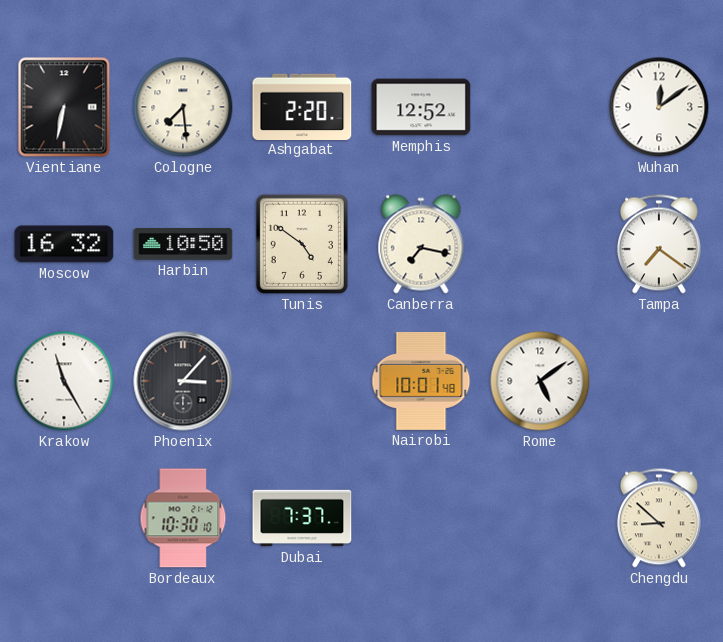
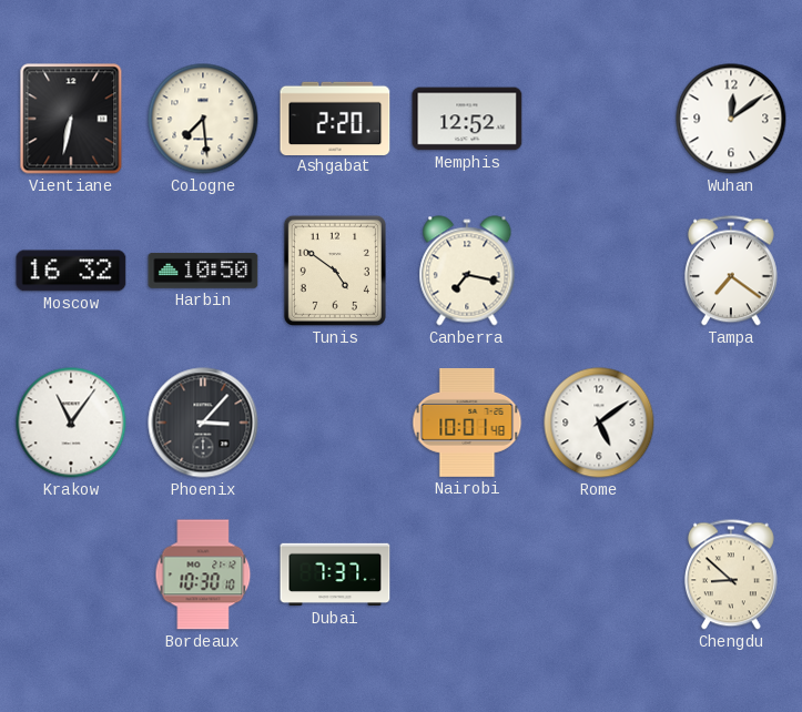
Krakow: 11:25 -> 11:06 (71, 423)
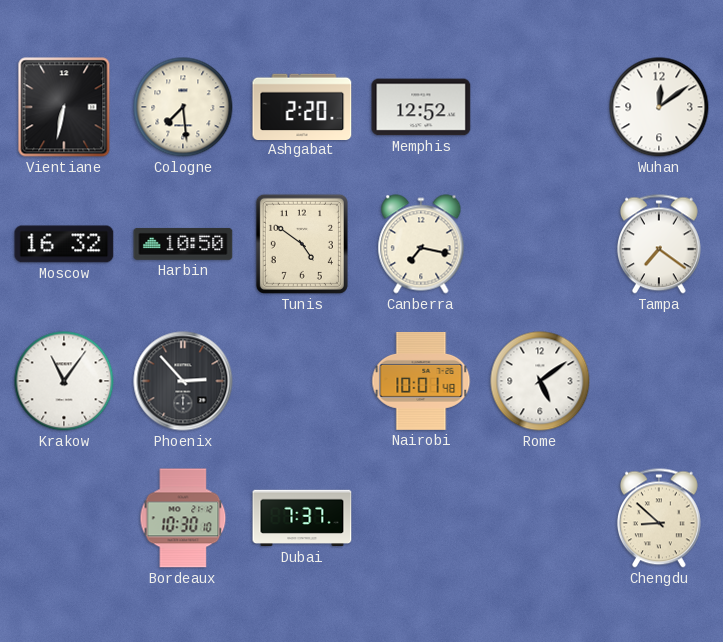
Phoenix: 3:07 -> 2:53 (183, 381)
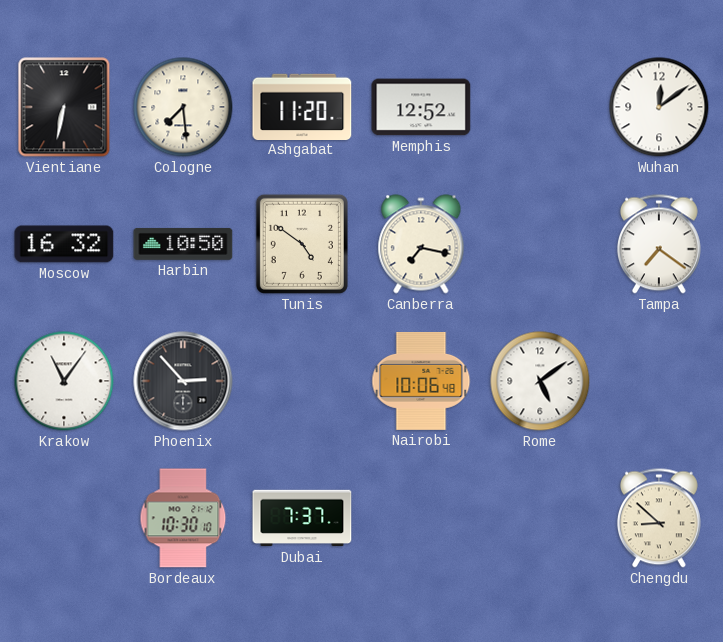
Ashgabat: 2:20 -> 11:20 (302, 106)
Nairobi: 10:01 -> 10:06 (421, 381)
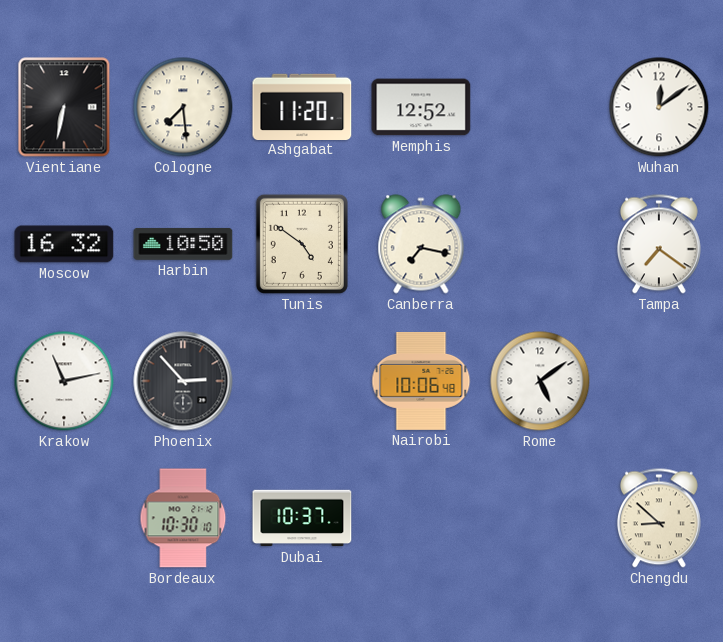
Krakow: 11:06 -> 11:13 (64, 381)
Dubai: 7:37 -> 10:37 (302, 518)
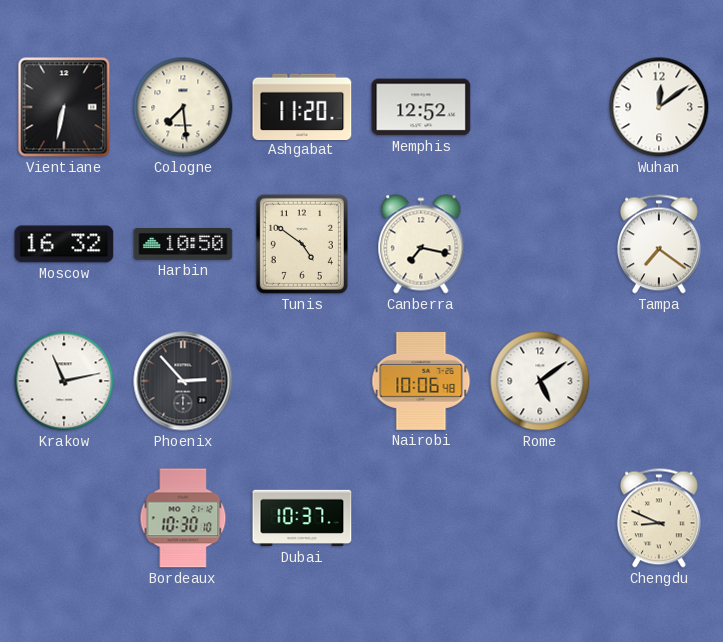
Chengdu: 8:52 -> 8:49 (659, 518)
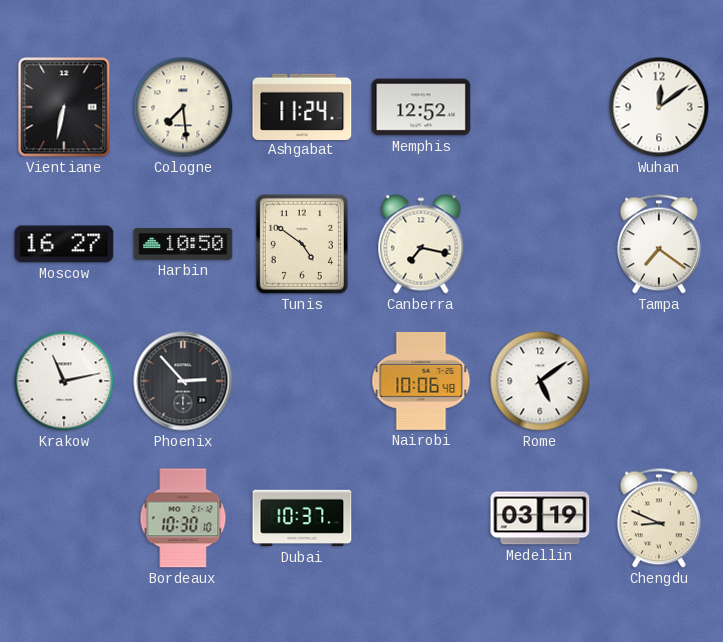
Ashgabat: 11:20 -> 11:24 (302, 106)
Moscow: 16:32 -> 16:27 (64, 244)
Medellin: none -> 03:19 (540, 518)
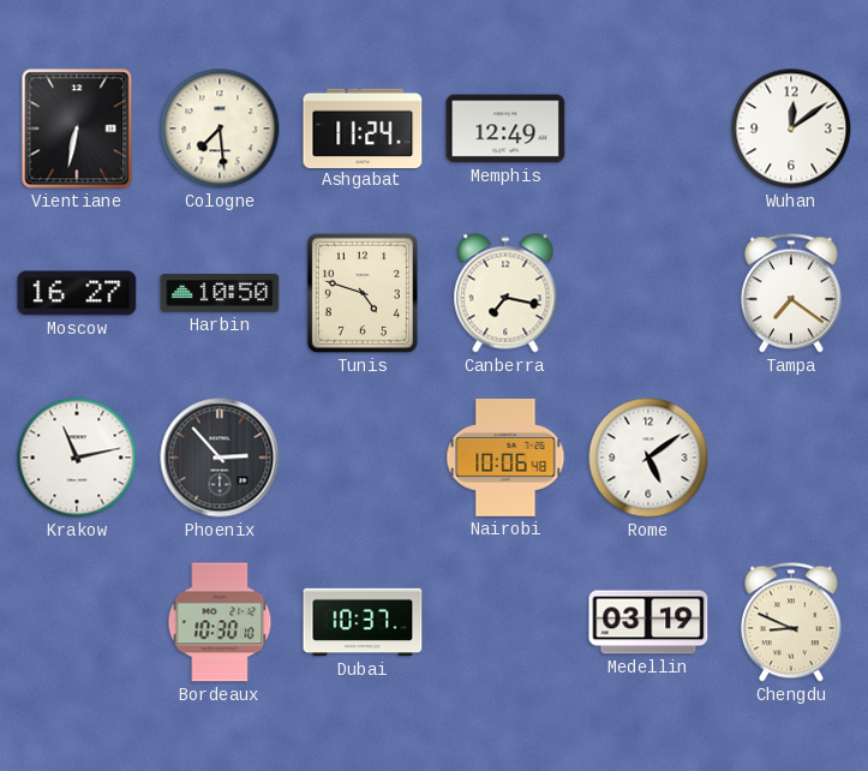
Memphis: 12:52 -> 12:49 (505, 128)
Tunis: 4:51 -> 4:48 (363, 293)
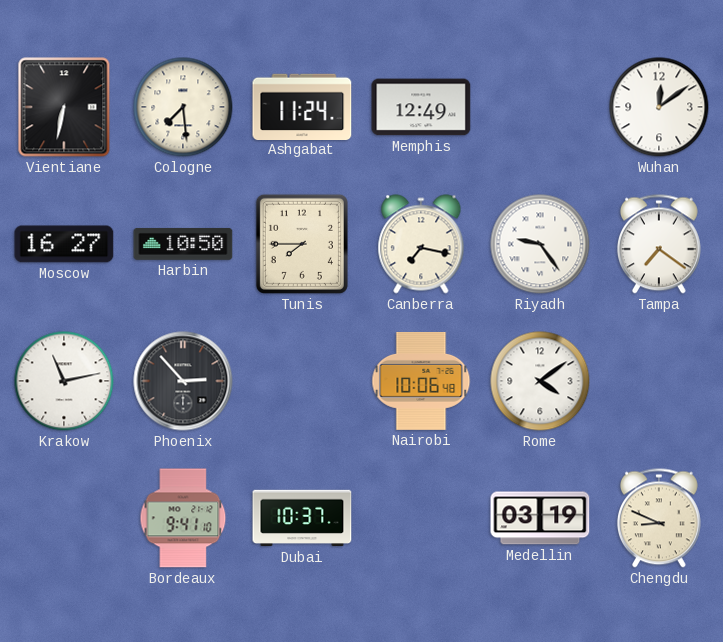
Tunis: 4:48 -> 7:45 (302, 244)
Riyadh: none -> 9:24 (540, 244)
Rome: 5:09 -> 4:09 (540, 381)
Bordeaux: 10:30 -> 9:41 (183, 518)
